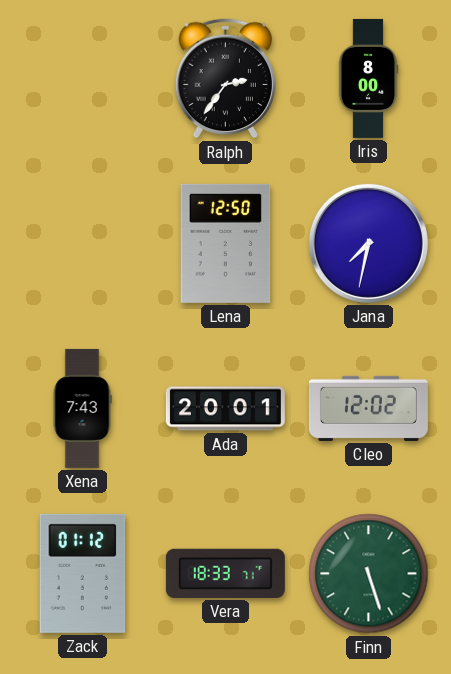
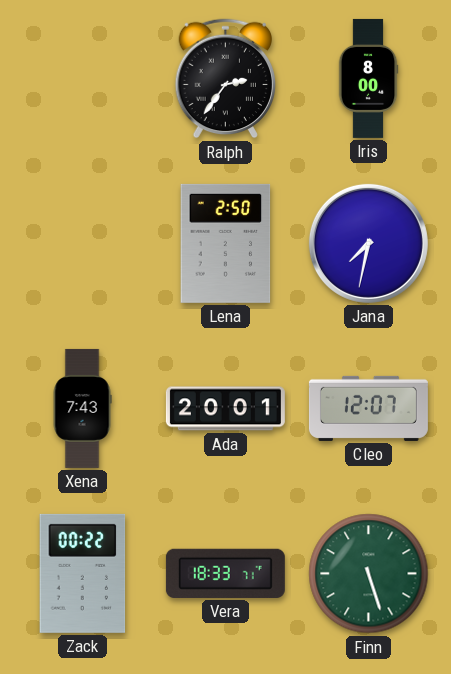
Lena: 12:50 -> 2:50 (226, 243)
Cleo: 12:02 -> 12:07 (368, 408)
Zack: 01:12 -> 00:22 (83, 573)
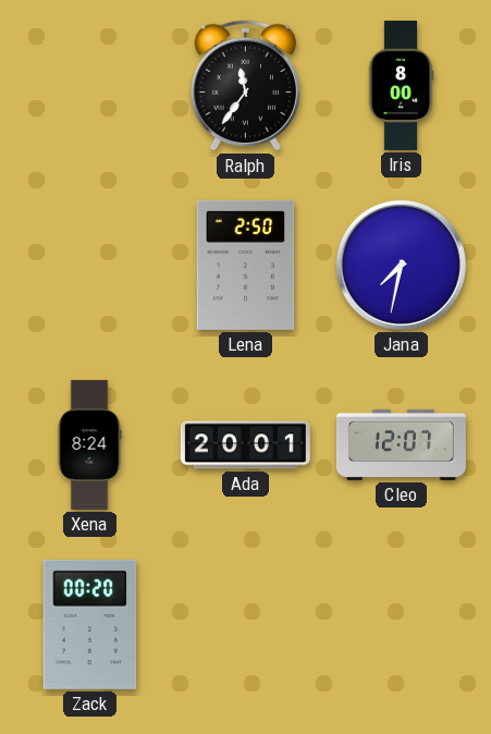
Ralph: 2:36 -> 11:36 (245, 86)
Xena: 7:43 -> 8:24 (89, 444)
Zack: 00:22 -> 00:20 (90, 624)
Vera: 18:33 -> none (225, 573)
Finn: 5:27 -> none (369, 574)
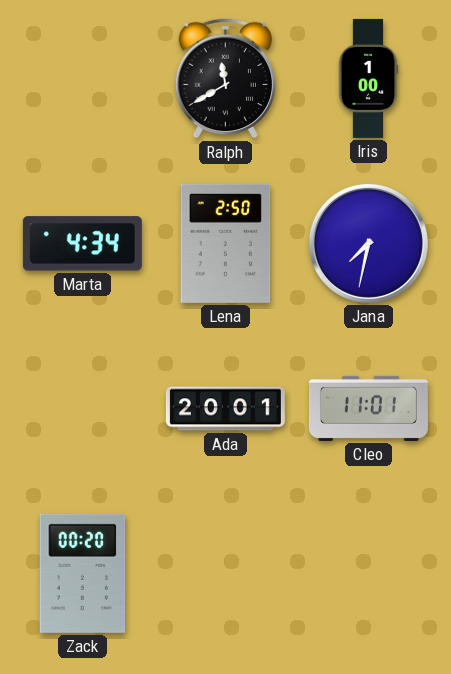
Ralph: 11:36 -> 11:40 (225, 79)
Iris: 8:00 -> 1:00 (368, 78)
Marta: none -> 4:34 (82, 244)
Xena: 8:24 -> none (89, 444)
Cleo: 12:07 -> 11:01 (368, 408)
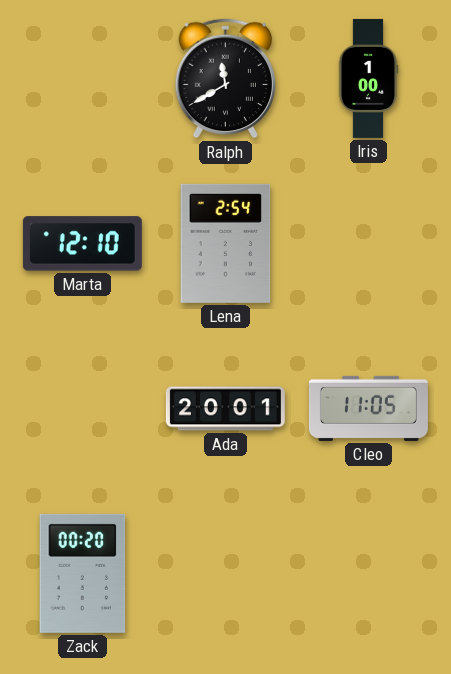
Marta: 4:34 -> 12:10 (82, 244)
Lena: 2:50 -> 2:54 (226, 243)
Jana: 7:32 -> none (368, 243)
Cleo: 11:01 -> 11:05 (368, 408)
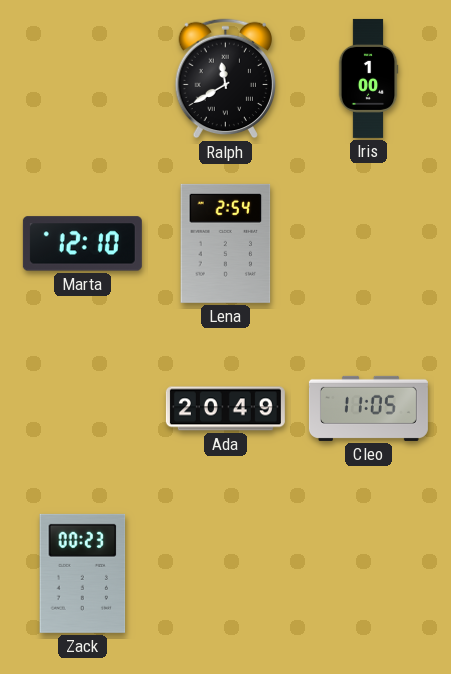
Ada: 20:01 -> 20:49 (225, 409)
Zack: 00:20 -> 00:23 (83, 573)
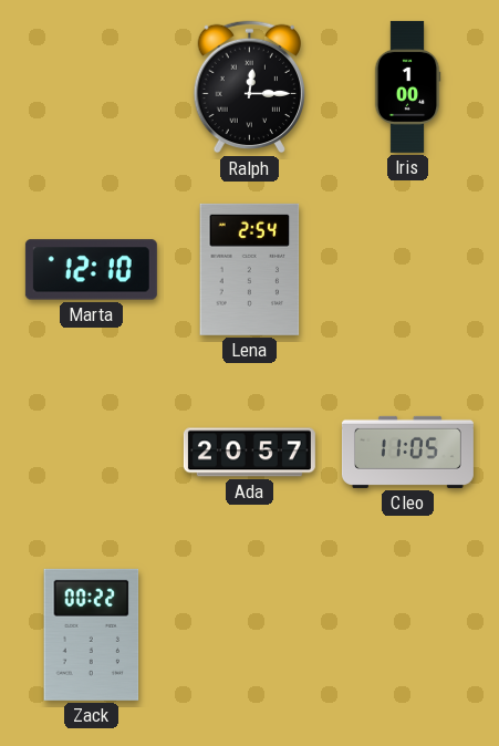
Ralph: 11:40 -> 12:15 (249, 87)
Ada: 20:49 -> 20:57 (249, 453)
Zack: 00:23 -> 00:22 (92, 634)
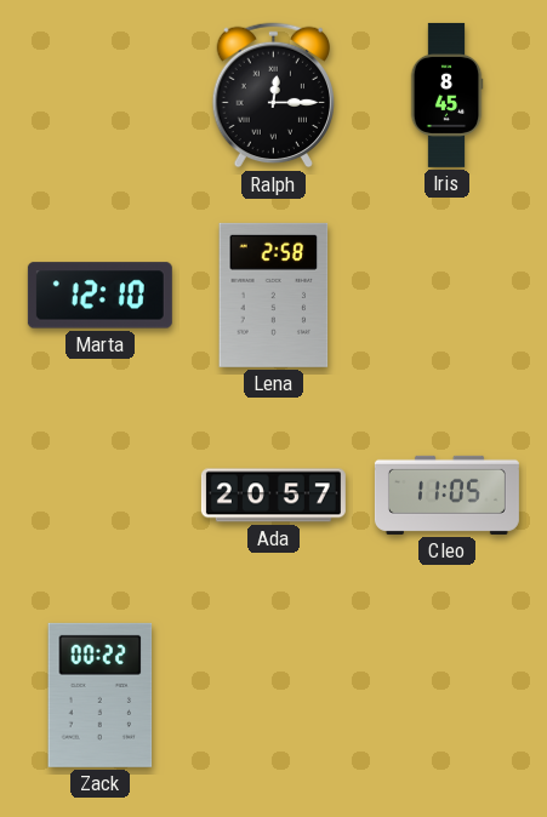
Iris: 1:00 -> 8:45 (446, 95)
Lena: 2:54 -> 2:58 (274, 295)
